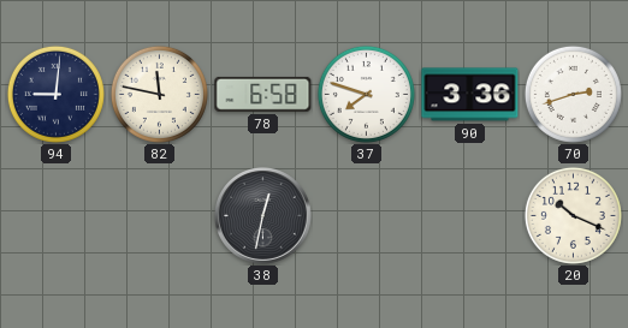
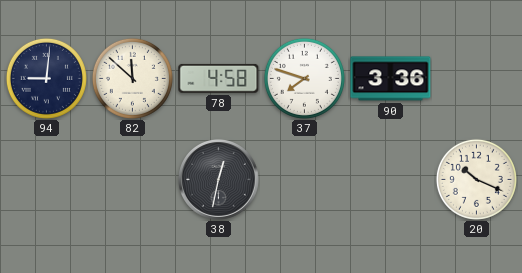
82: 11:47 -> 11:52 (132, 78)
78: 6:58 -> 4:58 (219, 78)
70: 2:42 -> none (573, 94)
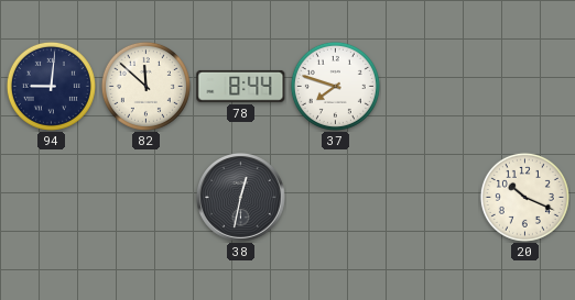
78: 4:58 -> 8:44 (241, 86)
90: 3:36 -> none (391, 79)
